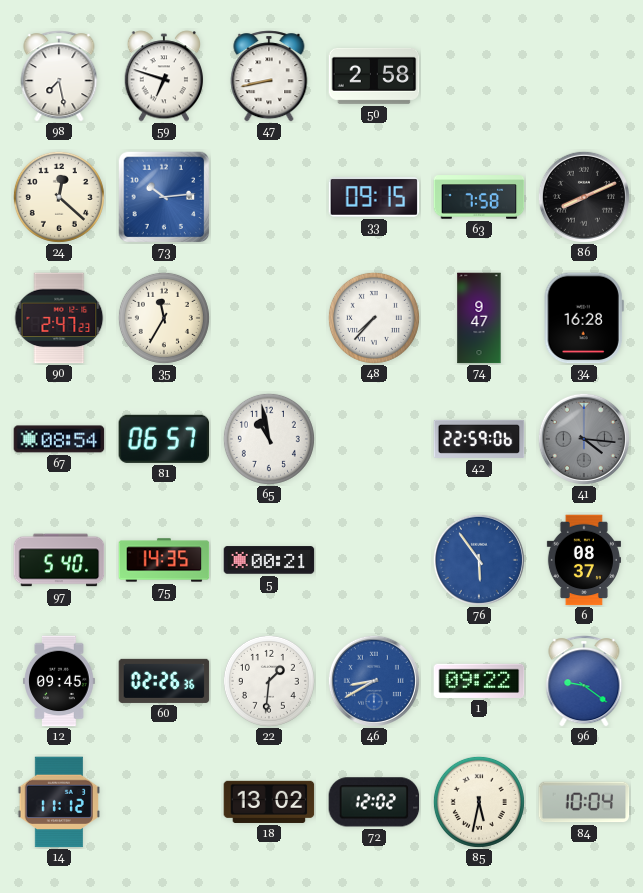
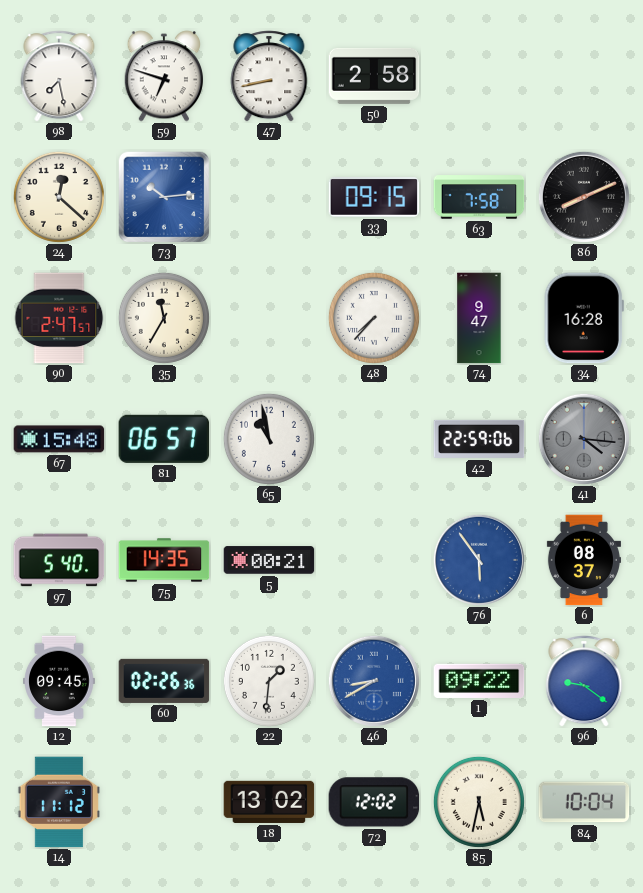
90: 2:47:23 -> 2:47:57 (59, 318)
67: 08:54 -> 15:48 (59, 439)
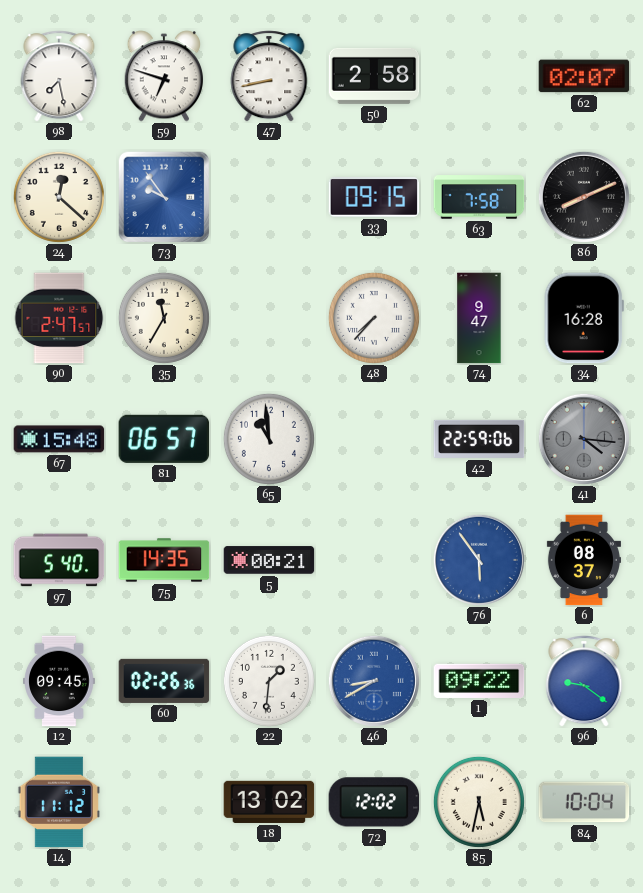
62: none -> 02:07 (584, 76)
73: 10:14 -> 9:54 (164, 197)
65: 10:58 -> 10:59 (269, 439)
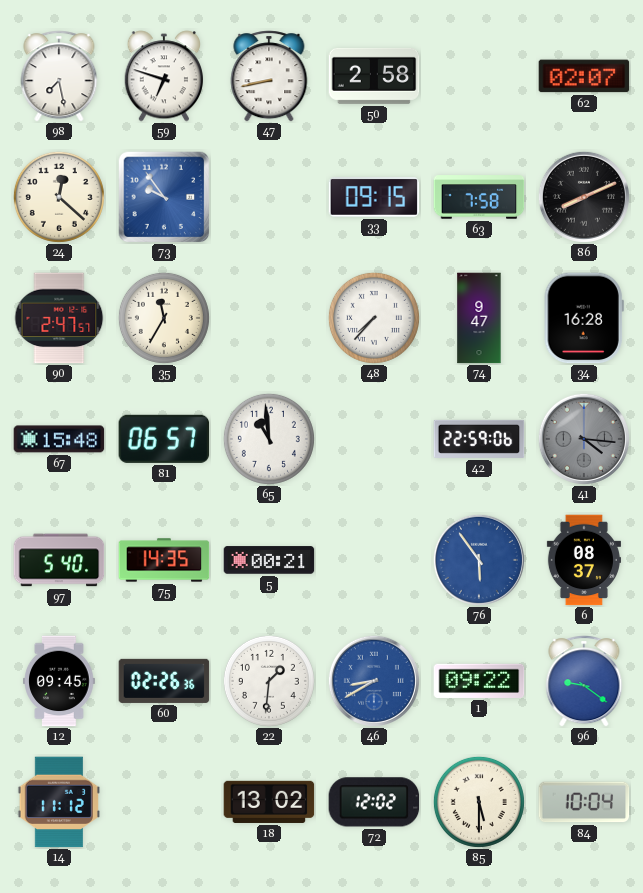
85: 5:32 -> 5:30 (479, 802)
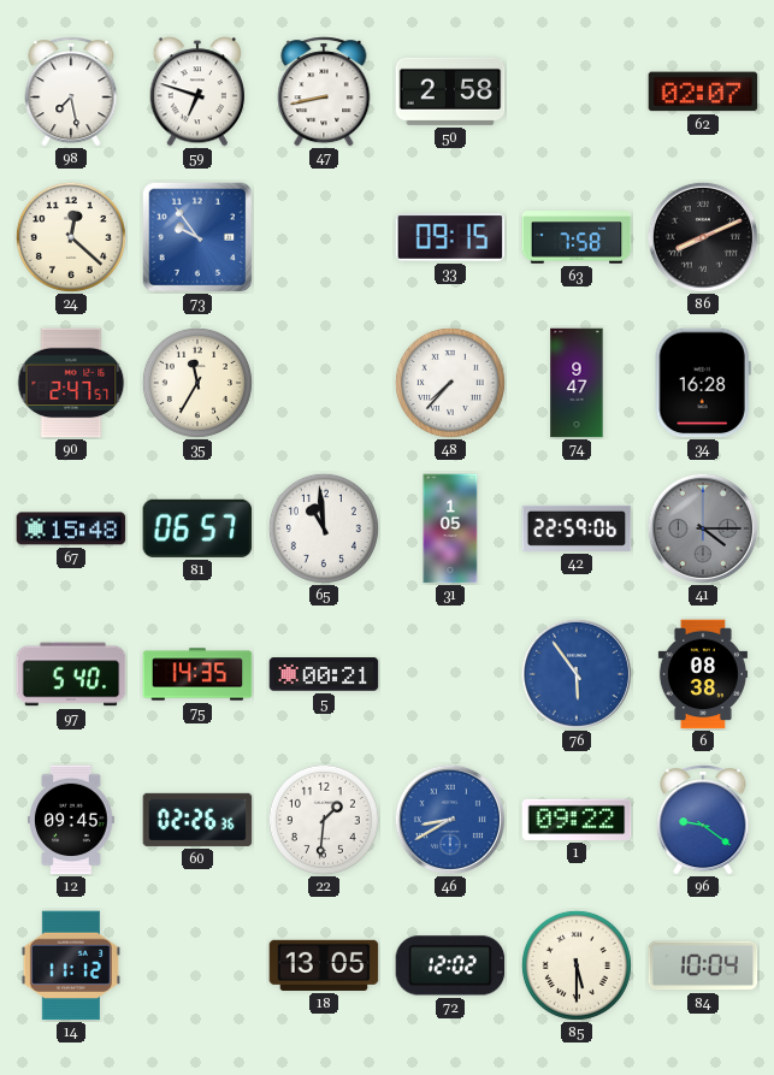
31: none -> 1:05 (450, 528)
41: 4:16 -> 4:15 (703, 528)
6: 08:37 -> 08:38 (703, 674)
18: 13:02 -> 13:05 (324, 965)
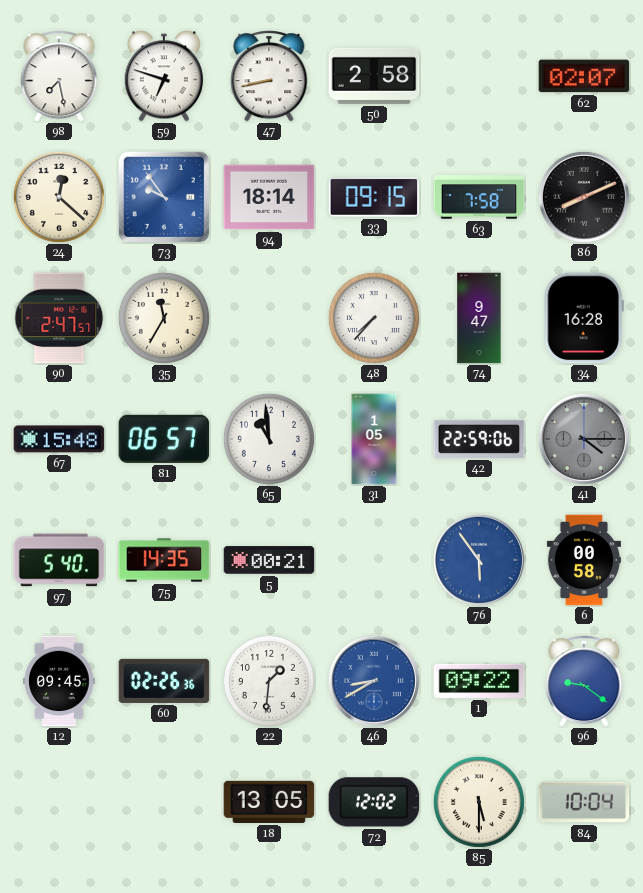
94: none -> 18:14 (269, 197)
6: 08:38 -> 00:58 (584, 560)
14: 11:12 -> none (71, 965)
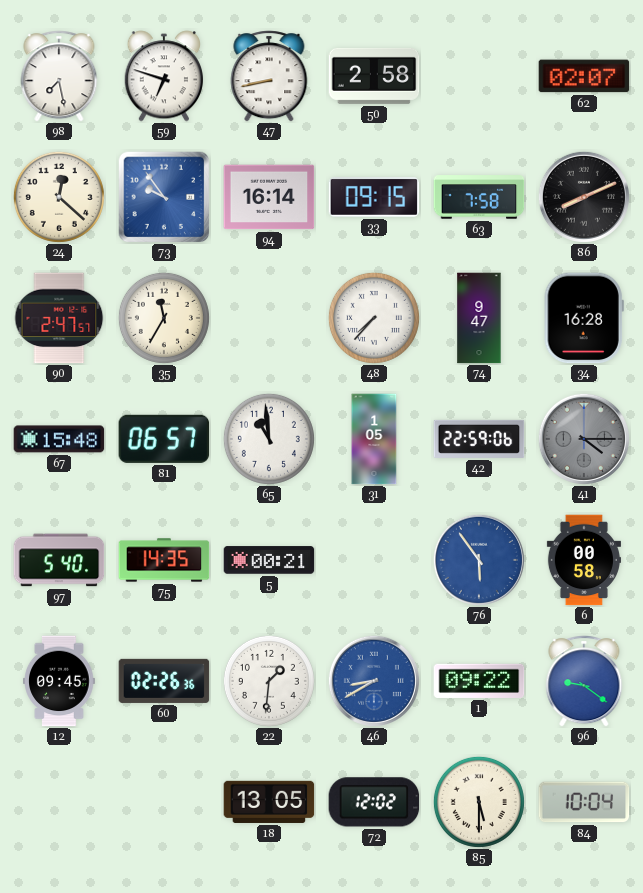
94: 18:14 -> 16:14 (269, 197)
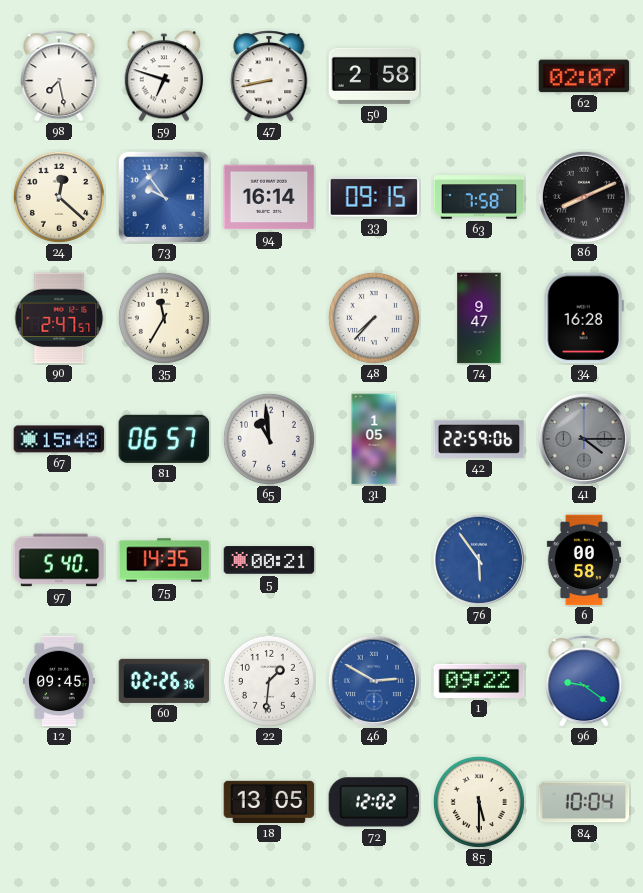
46: 8:40 -> 2:50 (374, 681)
